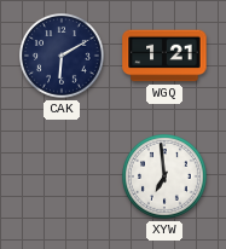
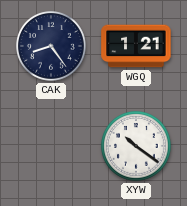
CAK: 6:10 -> 8:24 (52, 47)
XYW: 6:59 -> 10:21 (137, 147)
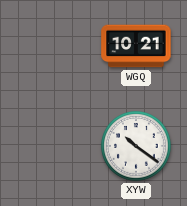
CAK: 8:24 -> none (52, 47)
WGQ: 1:21 -> 10:21 (136, 46)
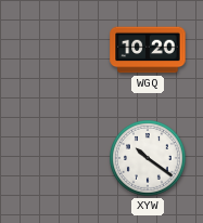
WGQ: 10:21 -> 10:20 (148, 50)
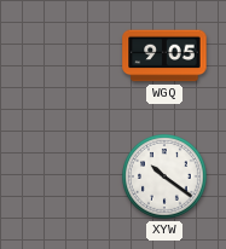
WGQ: 10:20 -> 9:05 (164, 56)
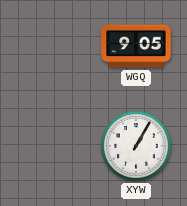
XYW: 10:21 -> 1:05 (137, 147)
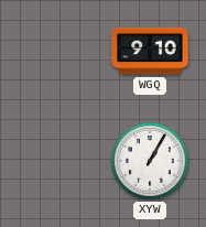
WGQ: 9:05 -> 9:10 (150, 51)
